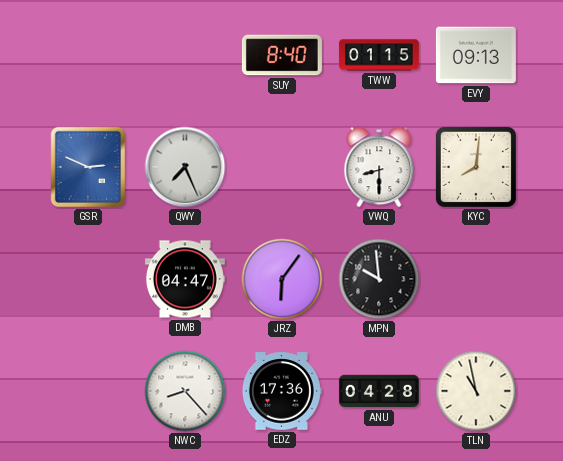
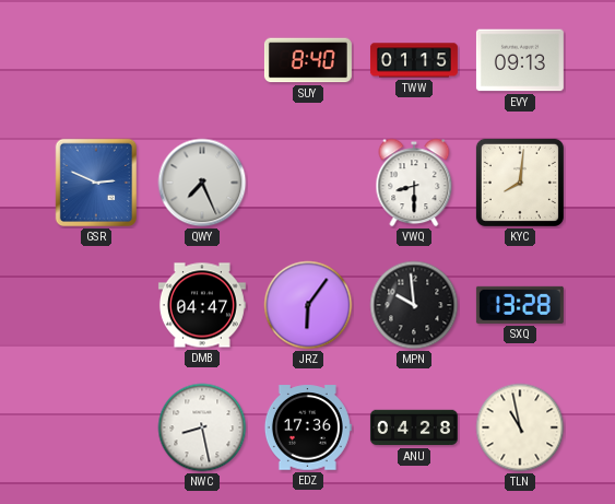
SXQ: none -> 13:28 (520, 305)
NWC: 8:23 -> 8:28 (202, 427)
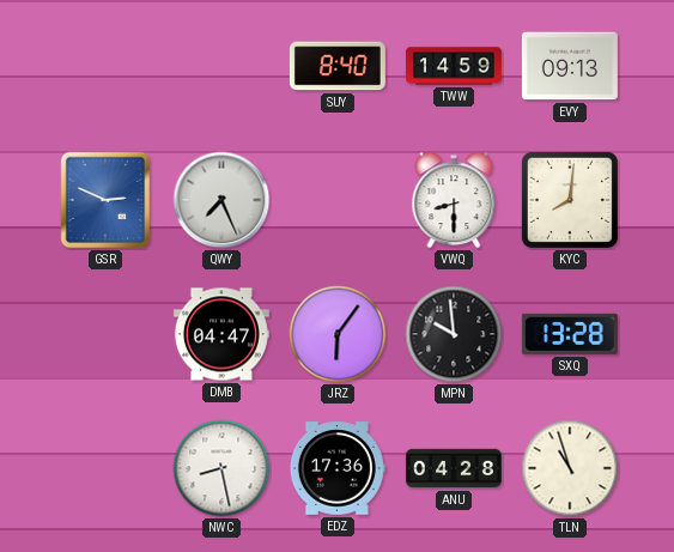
TWW: 01:15 -> 14:59 (454, 66)
TLN: 10:58 -> 10:57 (570, 468)
